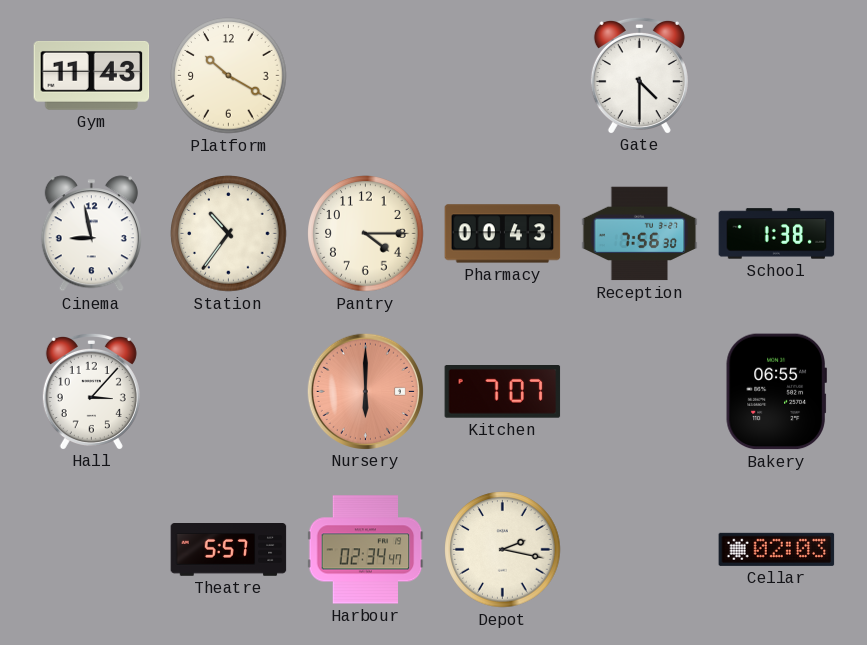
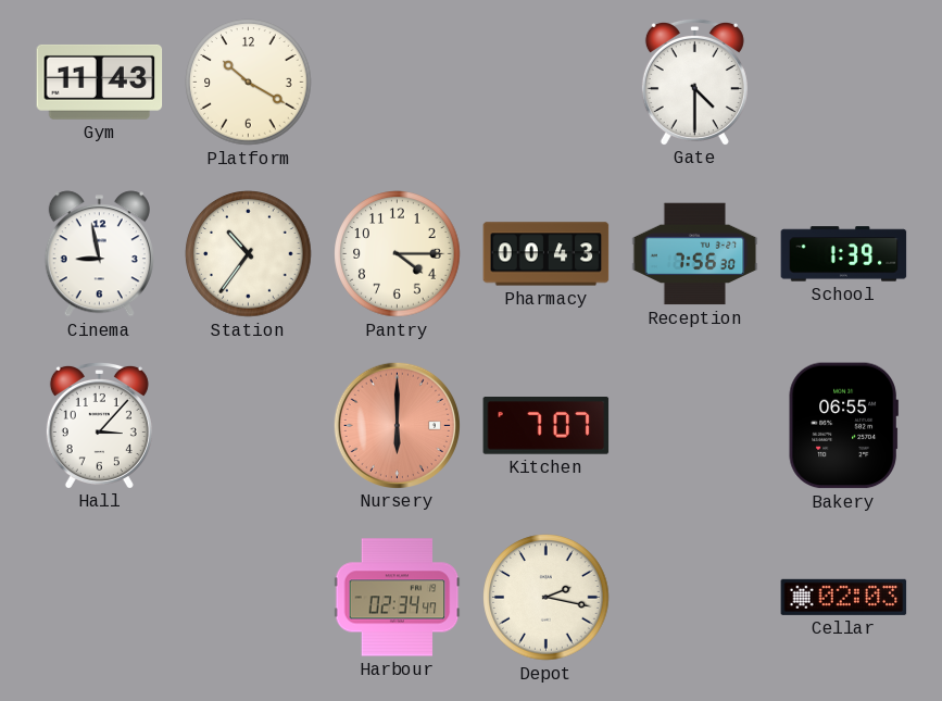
School: 1:38 -> 1:39 (844, 254)
Theatre: 5:57 -> none (229, 550)
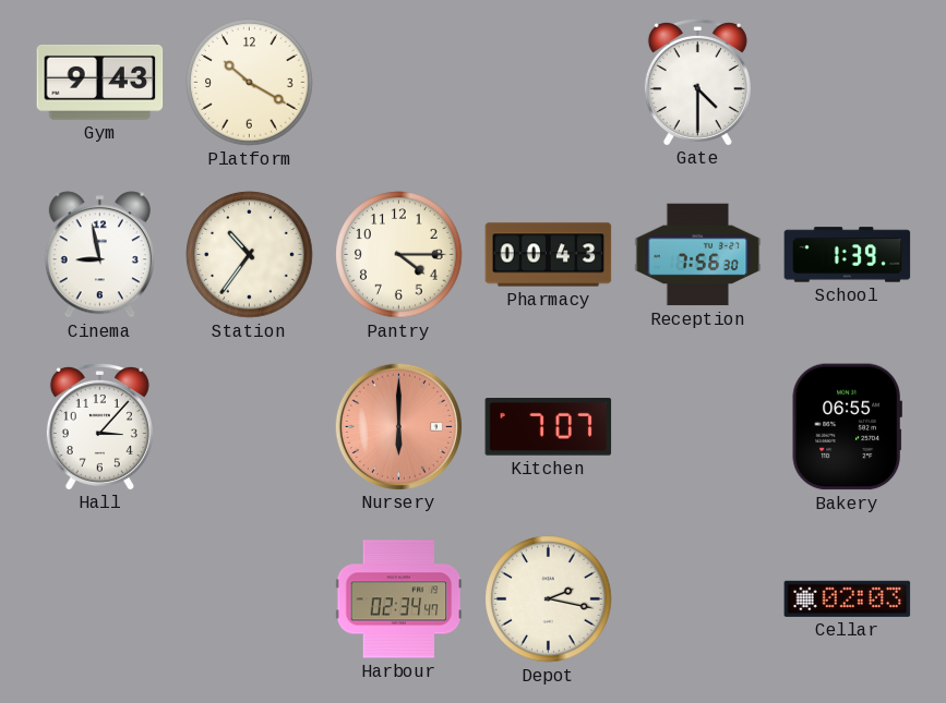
Gym: 11:43 -> 9:43 (100, 82)
